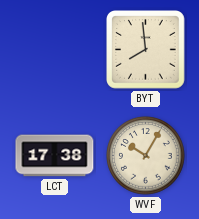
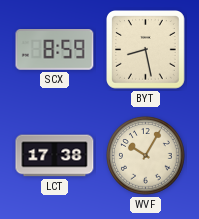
SCX: none -> 8:59 (55, 50)
BYT: 7:59 -> 8:28 (146, 50)
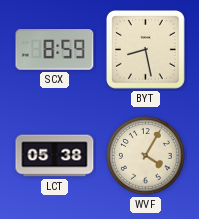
LCT: 17:38 -> 05:38 (55, 156)
WVF: 10:05 -> 4:05 (146, 156)
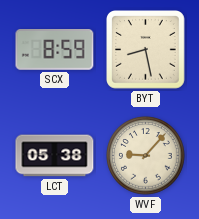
WVF: 4:05 -> 9:07 (146, 156)
